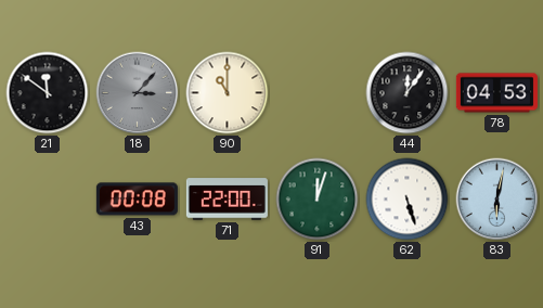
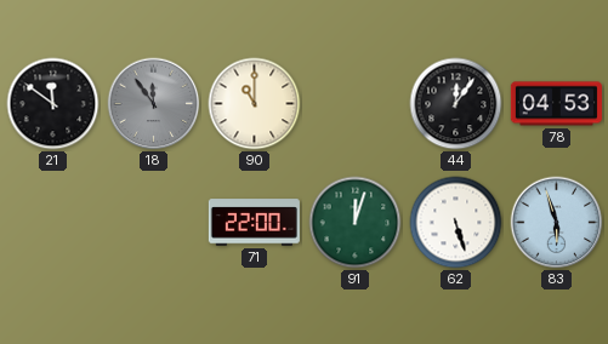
18: 3:07 -> 11:54 (154, 104)
43: 00:08 -> none (137, 200)
83: 6:02 -> 5:57 (557, 223)
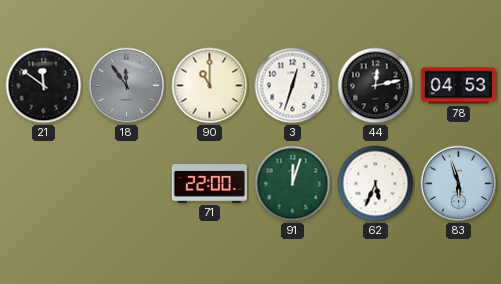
3: none -> 12:33 (293, 86)
44: 12:06 -> 12:13 (376, 86)
62: 5:27 -> 5:34 (376, 184)
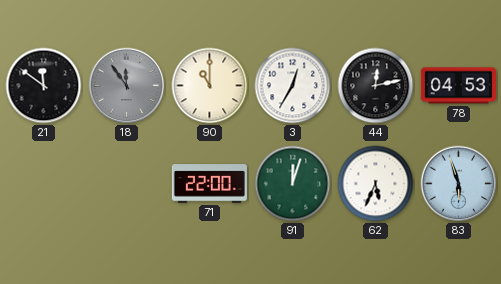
3: 12:33 -> 12:35 (293, 86)
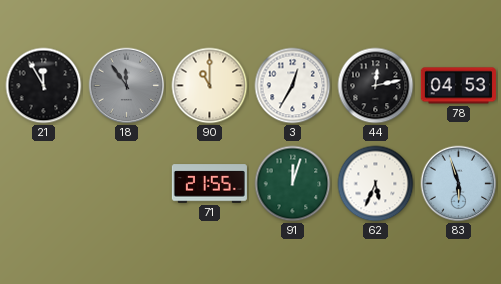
21: 11:51 -> 11:55 (44, 86)
71: 22:00 -> 21:55 (209, 184)
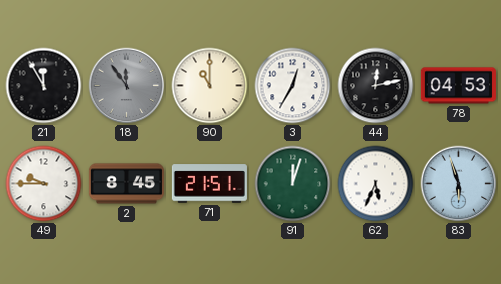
49: none -> 9:45 (44, 184)
2: none -> 8:45 (126, 184)
71: 21:55 -> 21:51 (209, 184)
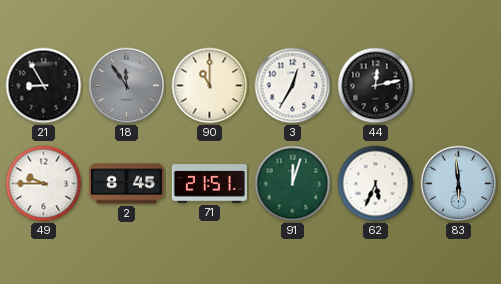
21: 11:55 -> 8:55 (44, 86)
78: 04:53 -> none (458, 86)
83: 5:57 -> 5:59 (459, 184)
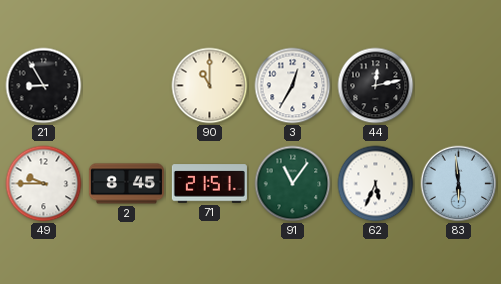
18: 11:54 -> none (127, 86)
91: 12:03 -> 11:06 (293, 184)
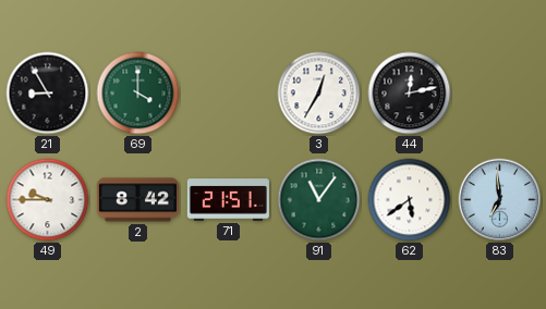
69: none -> 4:00 (138, 94)
90: 11:00 -> none (210, 86)
2: 8:45 -> 8:42 (137, 200)
62: 5:34 -> 5:39 (410, 200)
83: 5:59 -> 6:59 (500, 200)
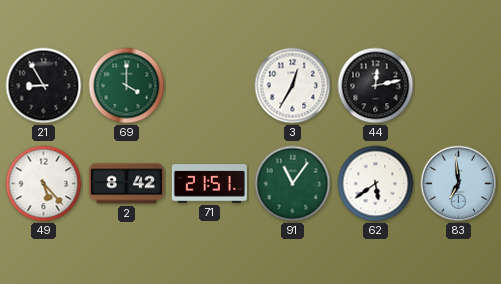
49: 9:45 -> 5:23 (44, 184)
